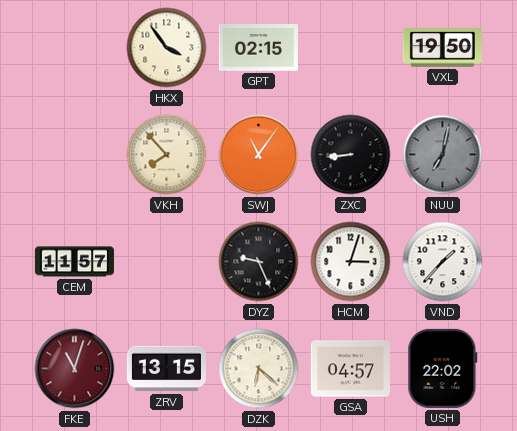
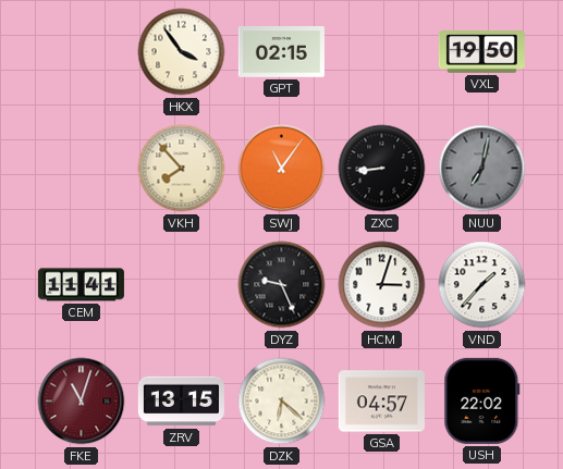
CEM: 11:57 -> 11:41 (81, 285)
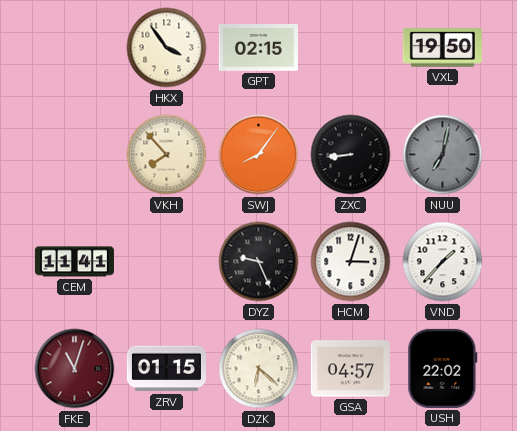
SWJ: 11:06 -> 8:06 (259, 155)
ZRV: 13:15 -> 01:15 (166, 369)
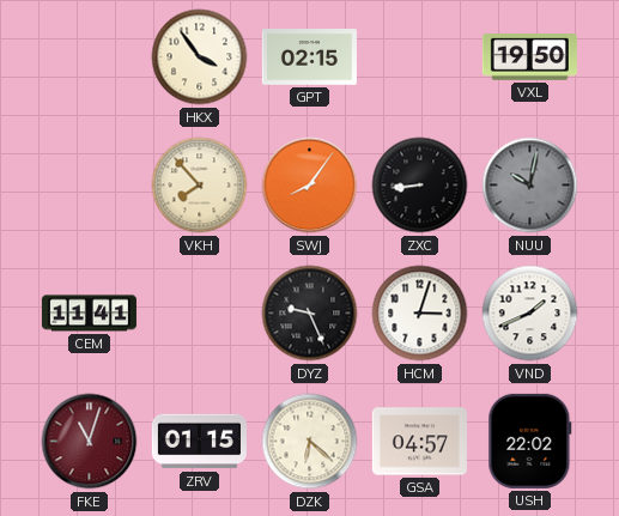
NUU: 7:02 -> 10:02 (530, 186)
VND: 1:37 -> 1:41 (530, 314)
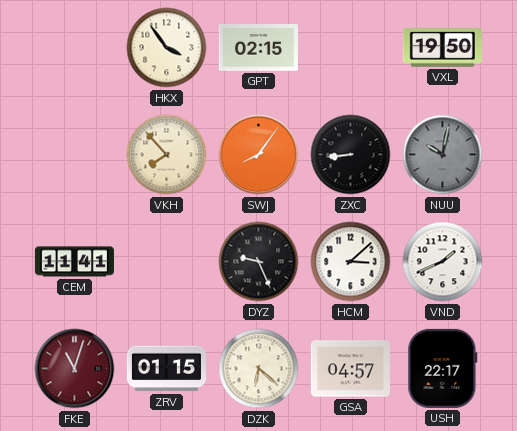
HCM: 3:03 -> 3:08 (351, 262)
USH: 22:02 -> 22:17 (443, 368)
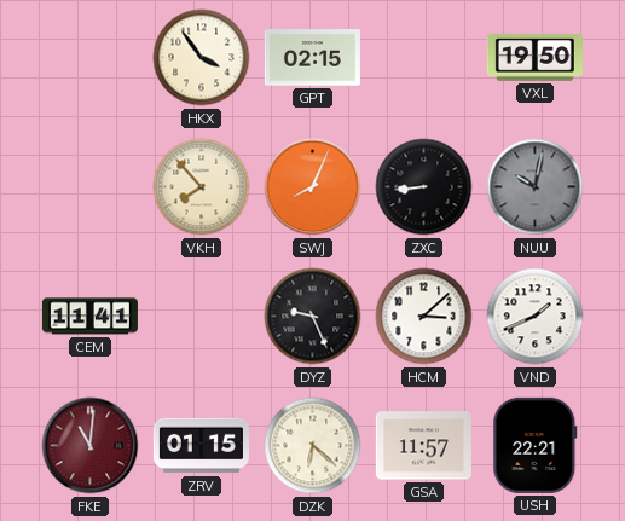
SWJ: 8:06 -> 8:04 (313, 187)
FKE: 11:03 -> 11:01 (91, 446)
GSA: 04:57 -> 11:57 (423, 446)
USH: 22:17 -> 22:21 (536, 445)
